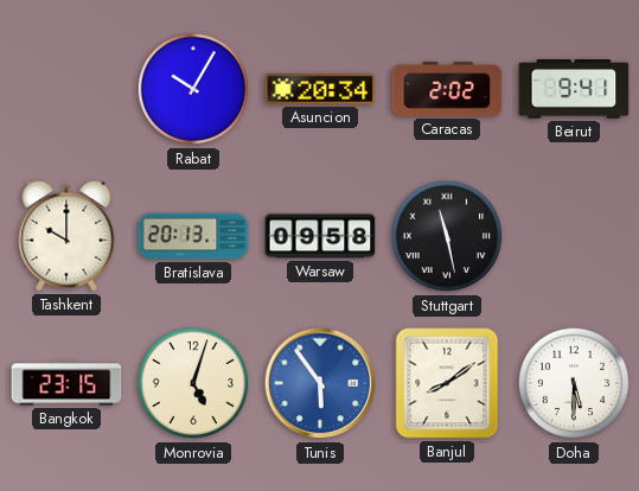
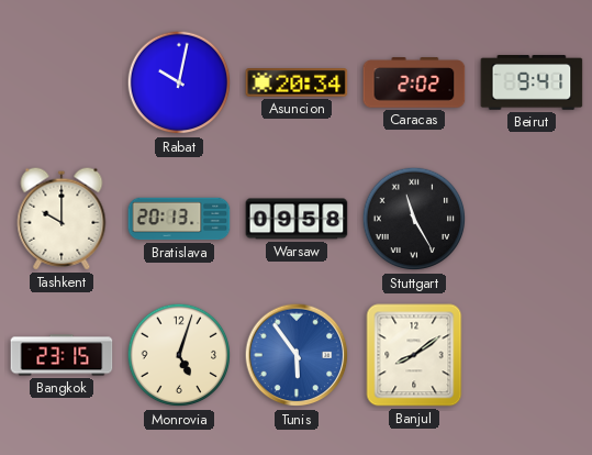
Rabat: 10:05 -> 10:02 (179, 82)
Stuttgart: 11:28 -> 11:25 (414, 219)
Doha: 5:30 -> none (574, 383)
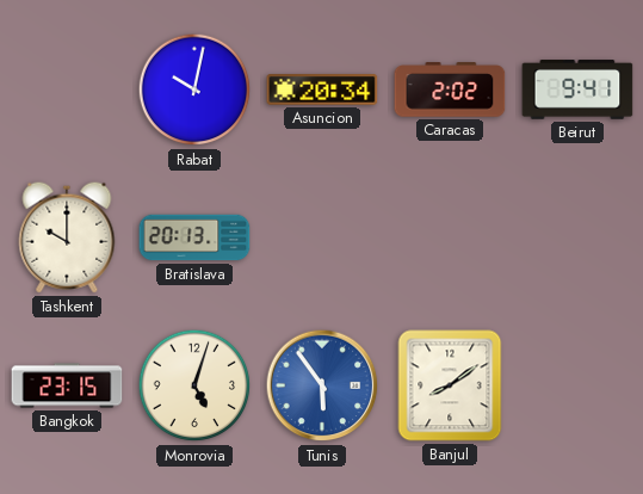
Warsaw: 09:58 -> none (297, 219)
Stuttgart: 11:25 -> none (414, 219)
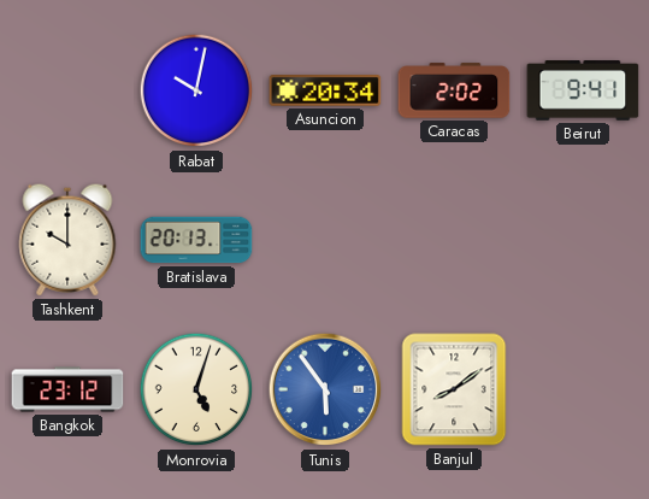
Bangkok: 23:15 -> 23:12 (67, 389)
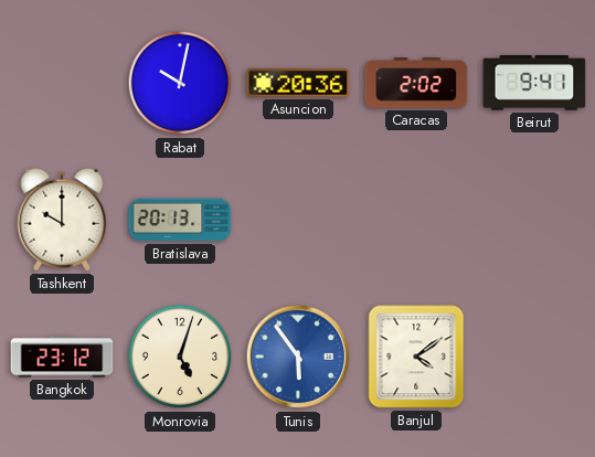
Asuncion: 20:34 -> 20:36 (298, 84)
Banjul: 8:09 -> 4:09 (416, 357)
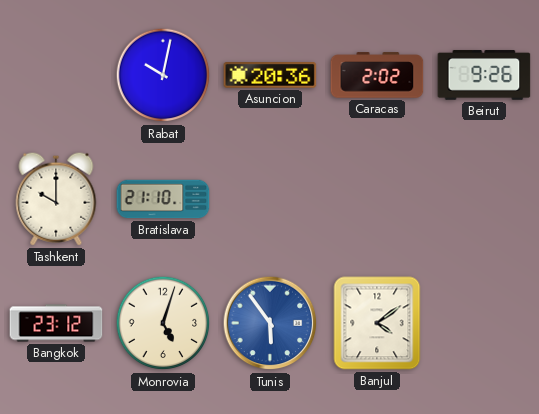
Beirut: 9:41 -> 9:26 (484, 75)
Bratislava: 20:13 -> 21:10 (163, 199)
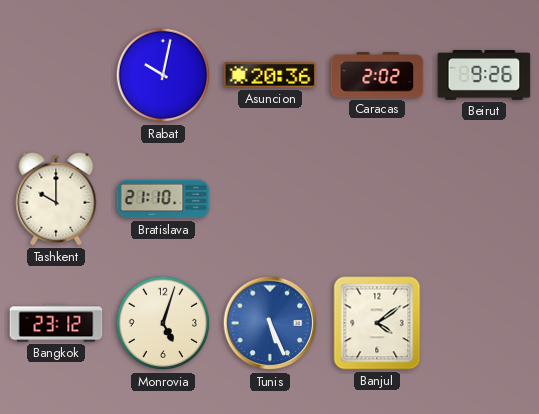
Tunis: 5:54 -> 5:26 (270, 323)
